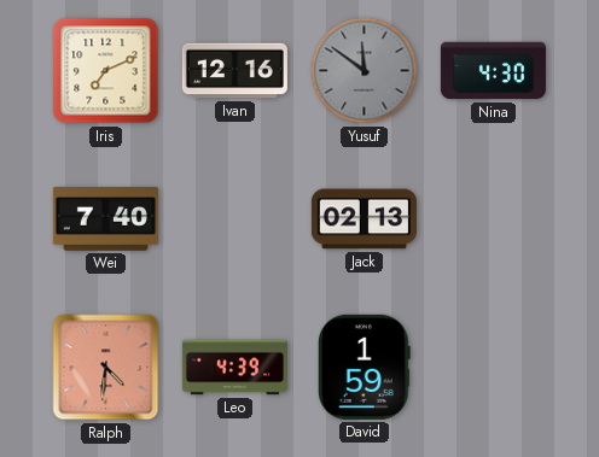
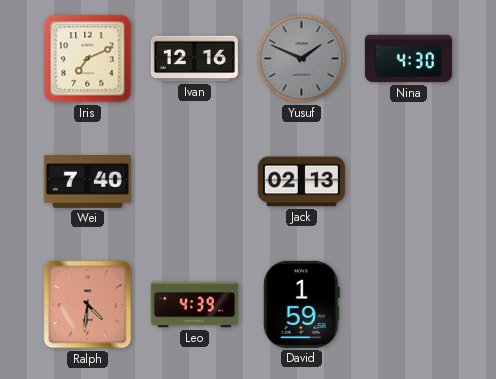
Yusuf: 11:51 -> 1:49 (302, 59)
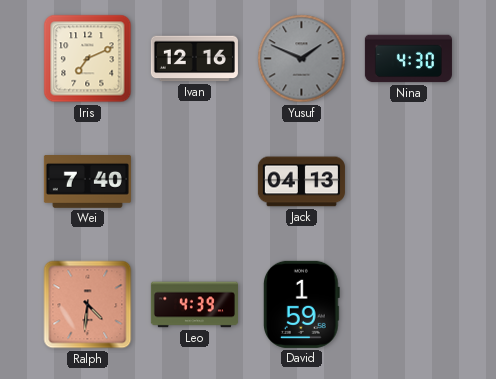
Jack: 02:13 -> 04:13 (301, 182)
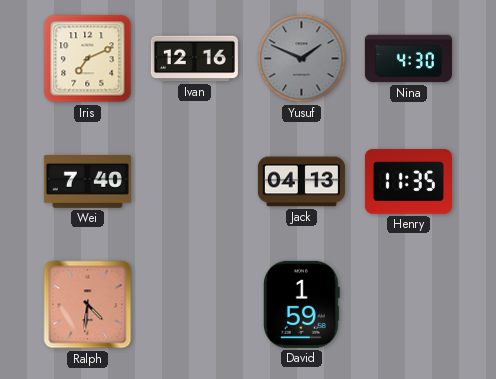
Henry: none -> 11:35 (408, 182)
Leo: 4:39 -> none (194, 305)
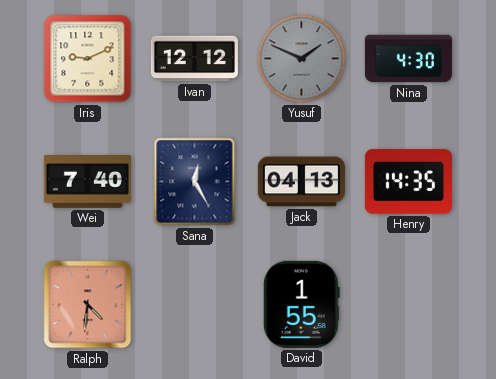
Iris: 7:11 -> 9:11 (88, 59)
Ivan: 12:16 -> 12:12 (194, 59)
Sana: none -> 12:25 (195, 182)
Henry: 11:35 -> 14:35 (408, 182)
David: 1:59 -> 1:55 (301, 304)
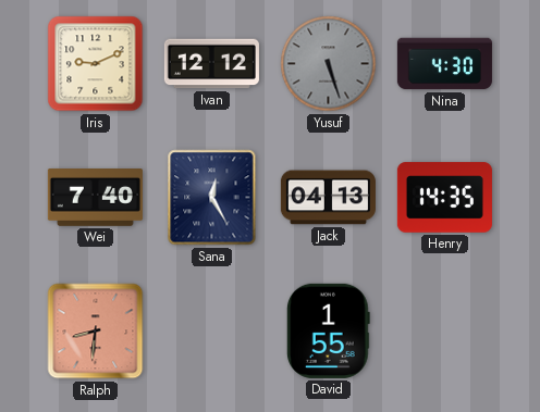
Yusuf: 1:49 -> 5:27 (329, 64)
Ralph: 4:31 -> 8:31 (96, 332)
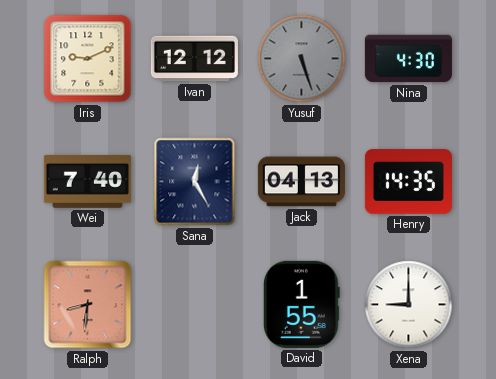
Xena: none -> 9:00 (409, 305)
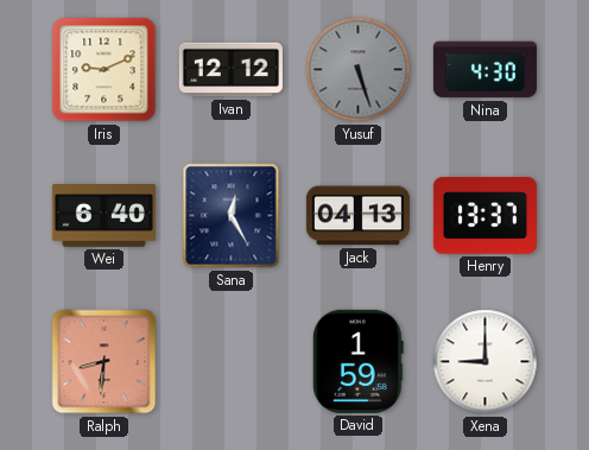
Wei: 7:40 -> 6:40 (103, 216)
Henry: 14:35 -> 13:37 (484, 216)
David: 1:55 -> 1:59 (357, 361)
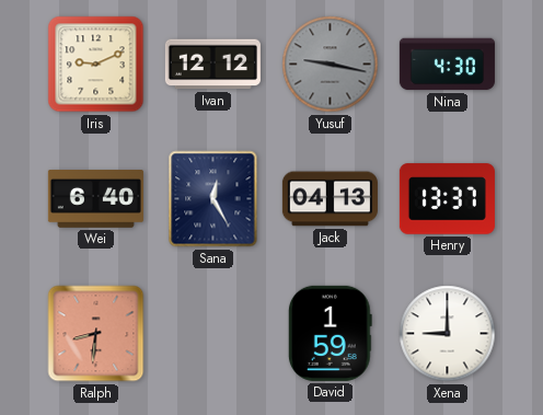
Yusuf: 5:27 -> 9:17 (331, 65)
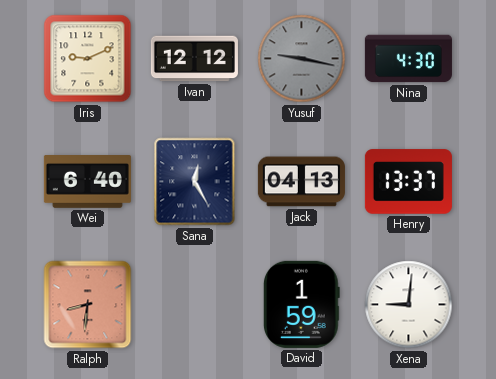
Xena: 9:00 -> 9:01 (409, 305)
